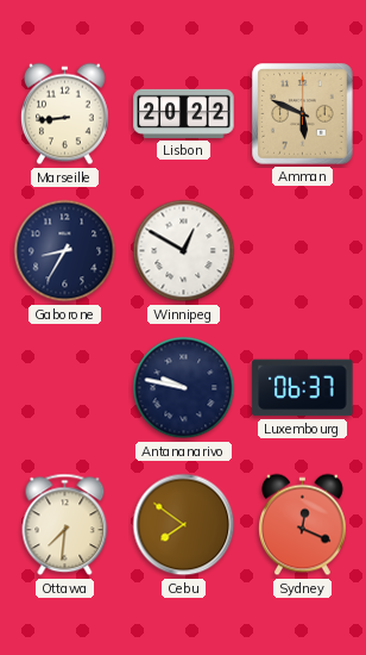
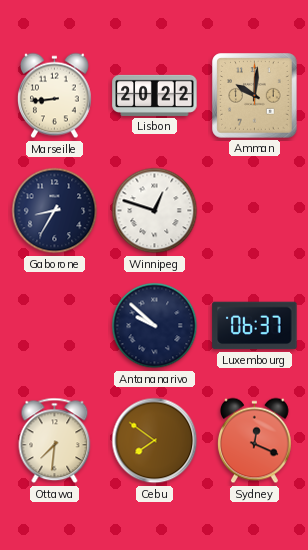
Amman: 5:49 -> 10:01 (255, 96)
Winnipeg: 12:50 -> 12:48 (155, 211)
Antananarivo: 9:47 -> 9:52 (155, 326)
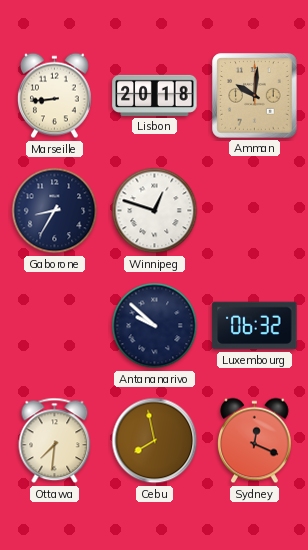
Lisbon: 20:22 -> 20:18 (155, 95)
Luxembourg: 06:37 -> 06:32 (255, 326)
Cebu: 7:51 -> 7:58 (155, 441)
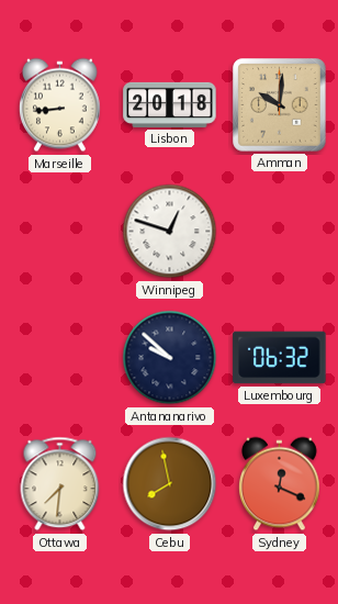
Gaborone: 8:35 -> none (55, 211)
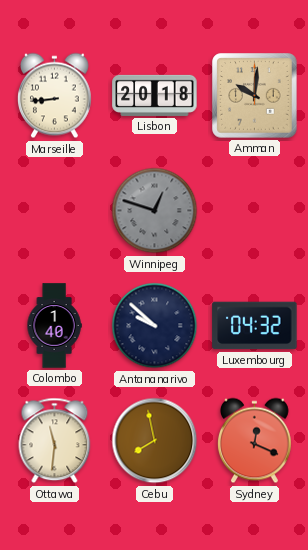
Winnipeg dial: white -> grey (155, 211)
Colombo: none -> 1:40 (54, 326)
Luxembourg: 06:32 -> 04:32 (255, 326)
Ottawa: 7:31 -> 11:31 (55, 441)
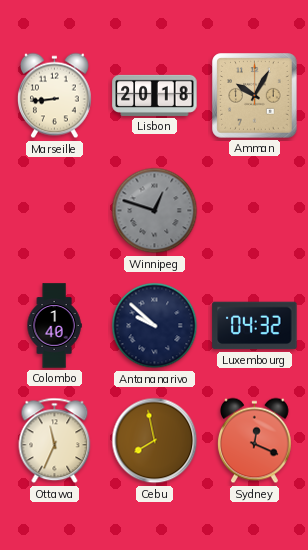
Amman: 10:01 -> 10:05 (255, 96)
Ottawa: 11:31 -> 11:34 (55, 441)
